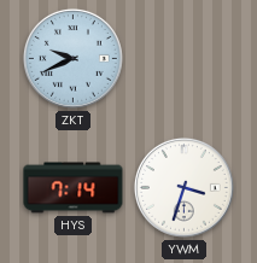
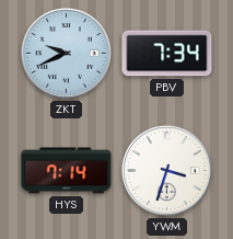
PBV: none -> 7:34 (167, 54)
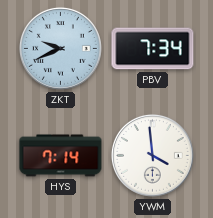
YWM: 3:33 -> 3:59 (152, 155)
